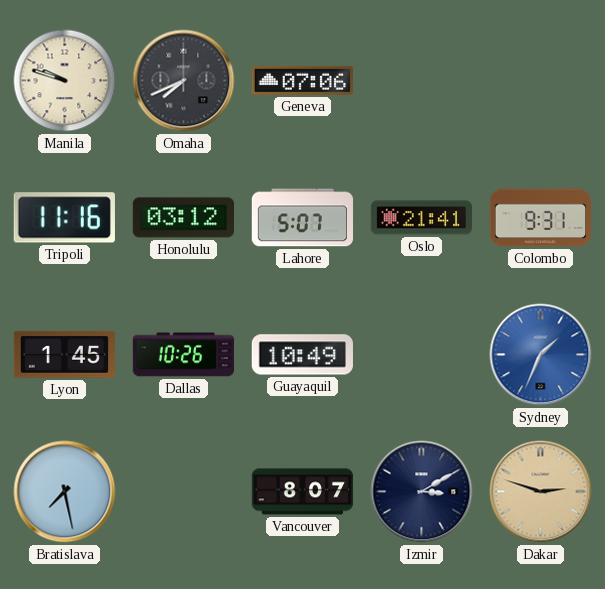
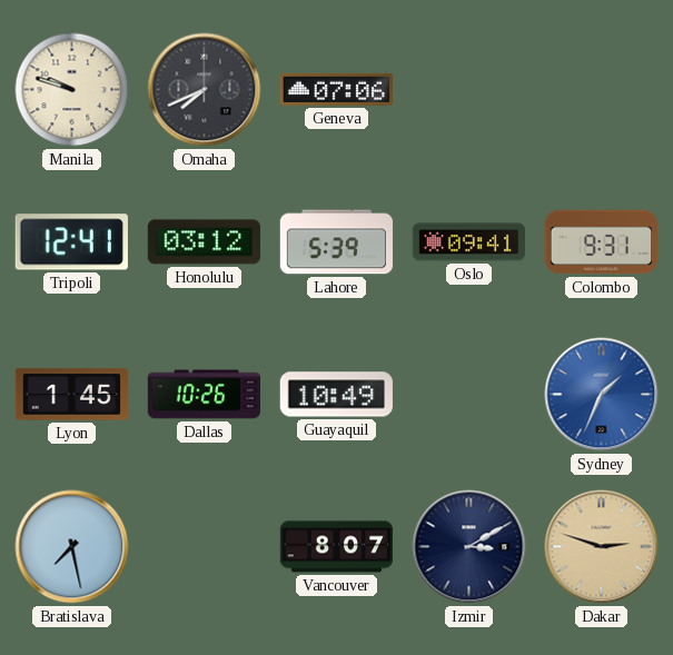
Tripoli: 11:16 -> 12:41 (71, 242)
Lahore: 5:07 -> 5:39 (337, 242)
Oslo: 21:41 -> 09:41 (468, 242)
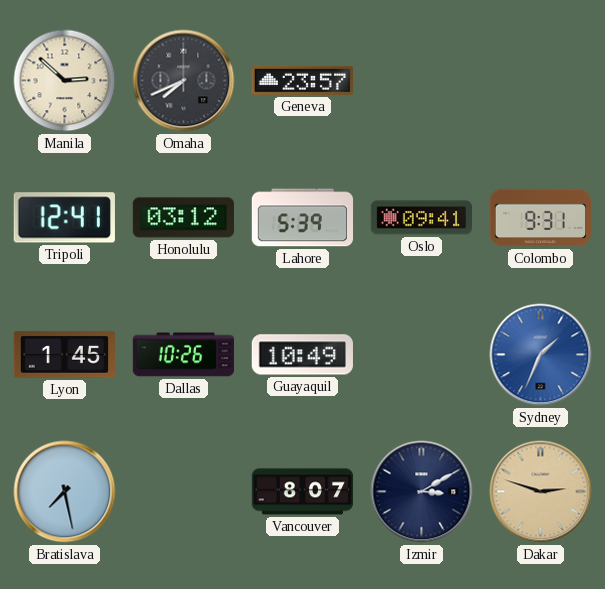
Manila: 9:48 -> 2:52 (65, 81)
Geneva: 07:06 -> 23:57 (302, 80)
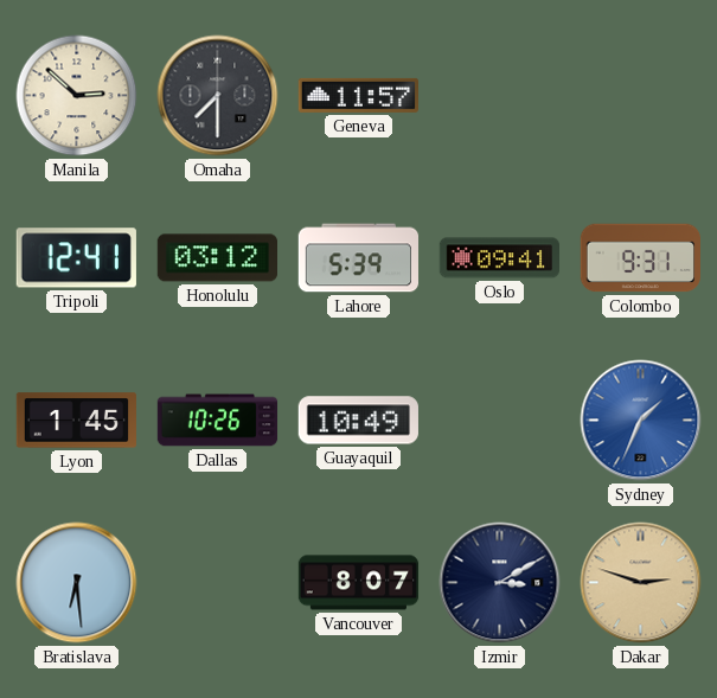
Omaha: 7:41 -> 7:30 (218, 96)
Geneva: 23:57 -> 11:57 (358, 95)
Bratislava: 7:28 -> 6:29 (77, 583)
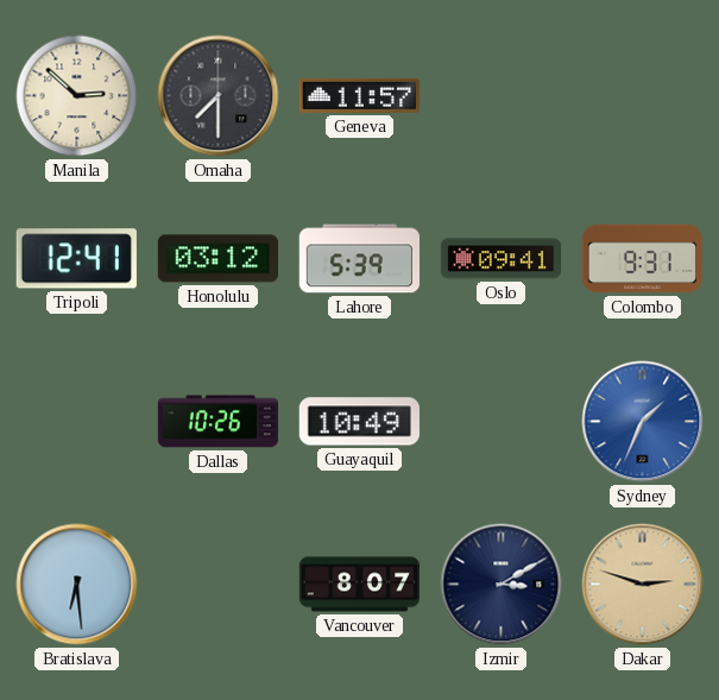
Lyon: 1:45 -> none (76, 421)
